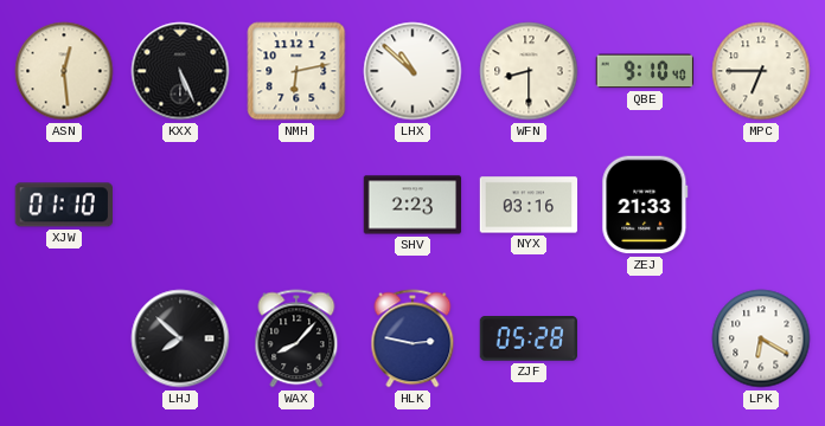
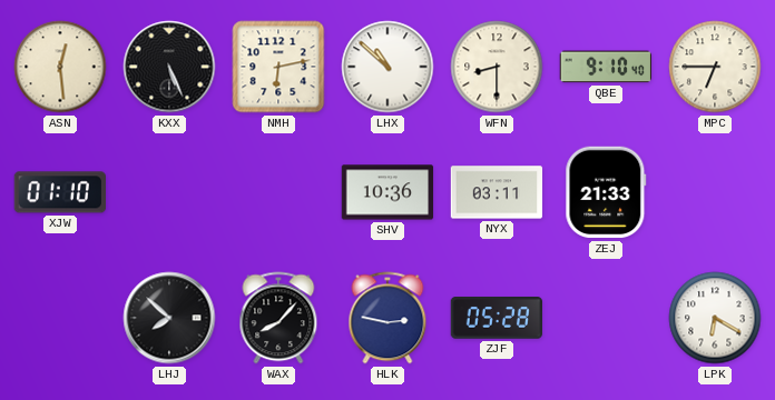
SHV: 2:23 -> 10:36 (387, 192)
NYX: 03:16 -> 03:11 (497, 192)
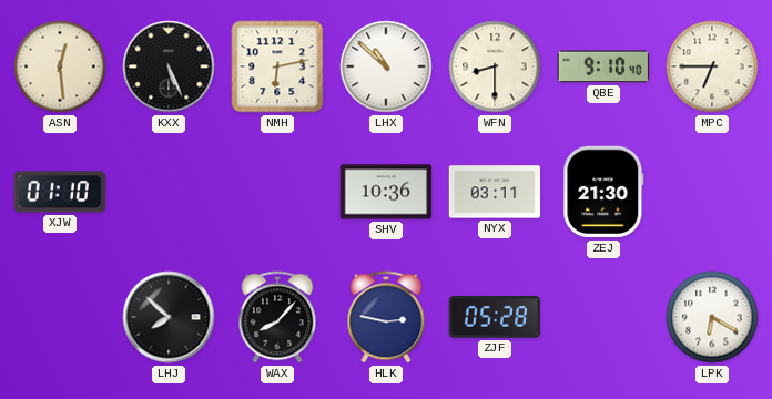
ZEJ: 21:33 -> 21:30 (603, 192)
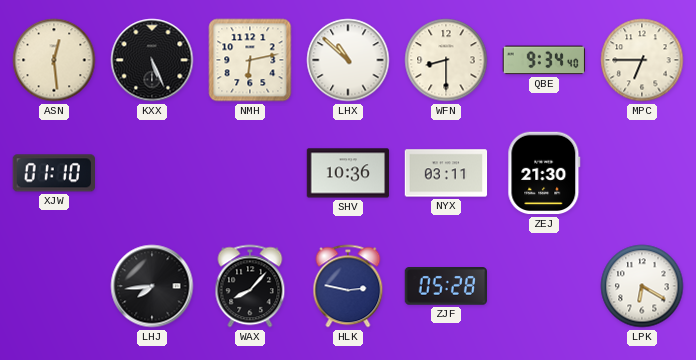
QBE: 9:10 -> 9:34 (544, 60)
LHJ: 7:52 -> 7:44 (152, 286)
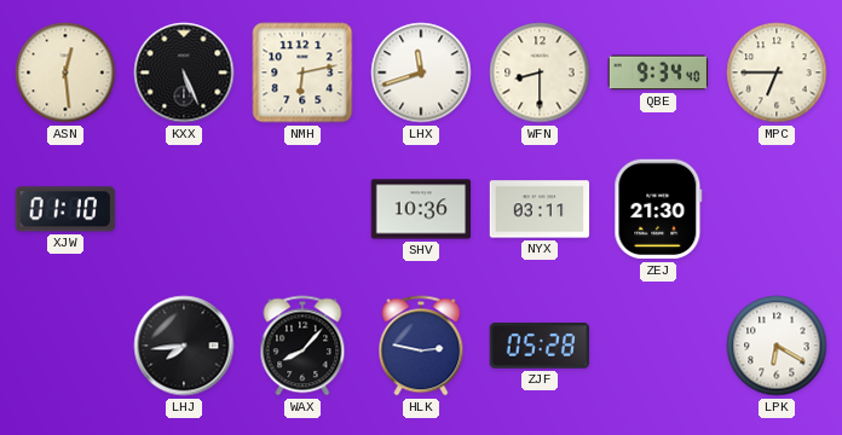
LHX: 10:52 -> 11:42 (421, 72)
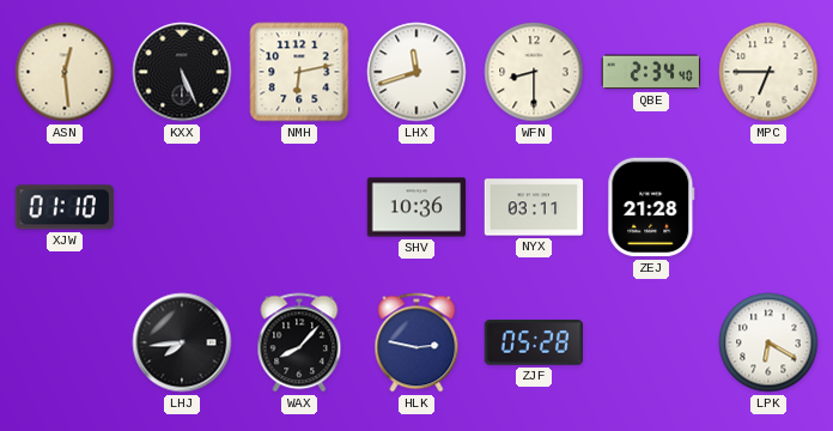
QBE: 9:34 -> 2:34 (651, 72)
ZEJ: 21:30 -> 21:28 (651, 207)
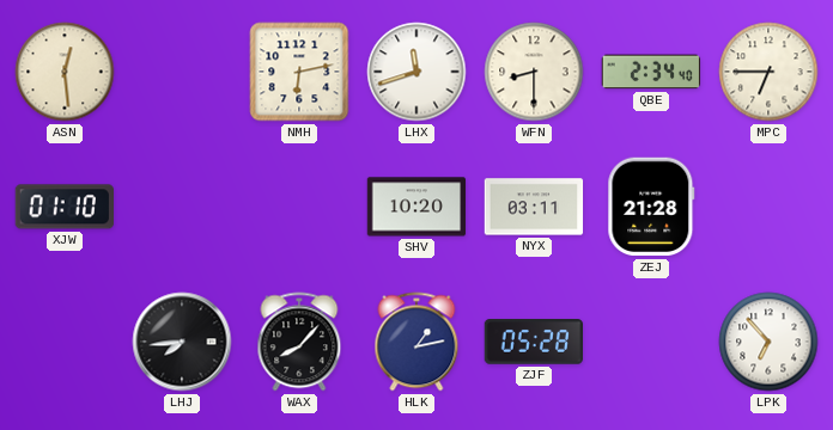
KXX: 5:26 -> none (182, 72)
SHV: 10:36 -> 10:20 (416, 207)
HLK: 2:47 -> 1:13 (416, 342)
LPK: 6:20 -> 6:53 (768, 342)
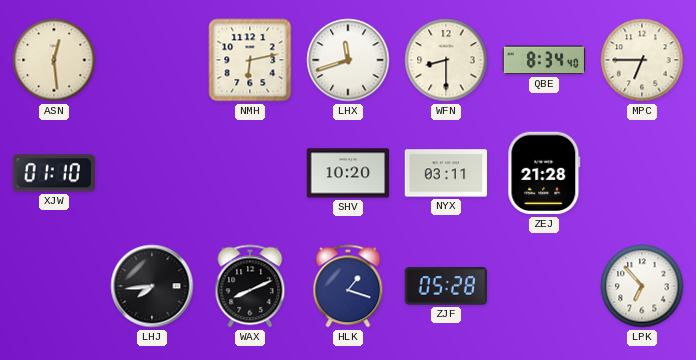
QBE: 2:34 -> 8:34 (544, 60)
WAX: 8:07 -> 8:11 (250, 286)
HLK: 1:13 -> 1:18 (348, 286)
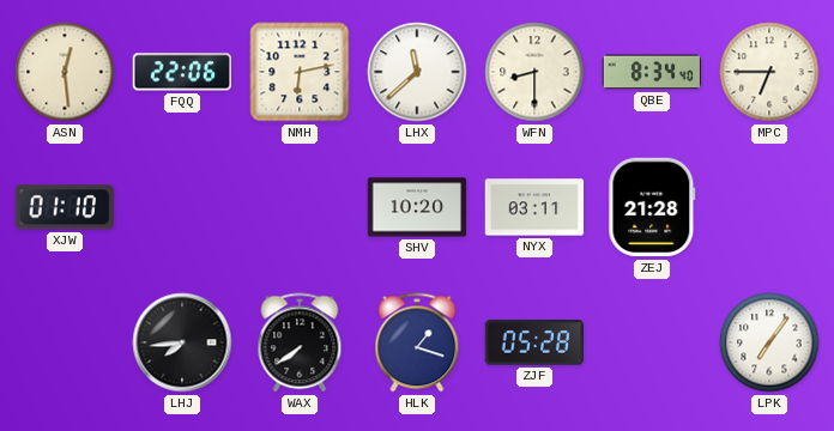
FQQ: none -> 22:06 (181, 72)
LHX: 11:42 -> 11:38 (417, 72)
WAX: 8:11 -> 7:39 (300, 342)
LPK: 6:53 -> 7:06 (769, 342)
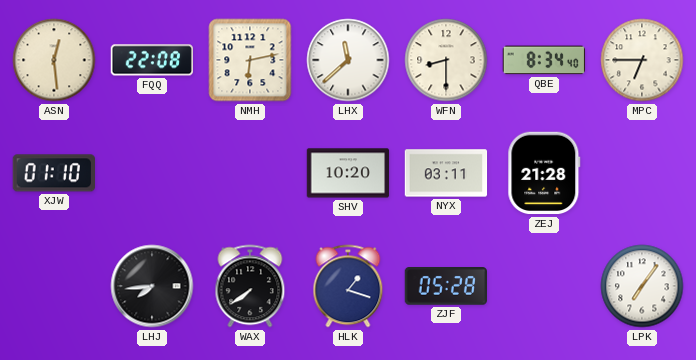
FQQ: 22:06 -> 22:08 (151, 60)
